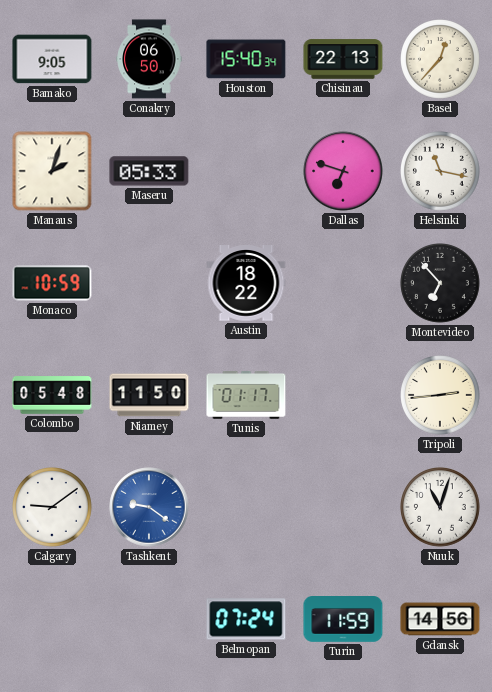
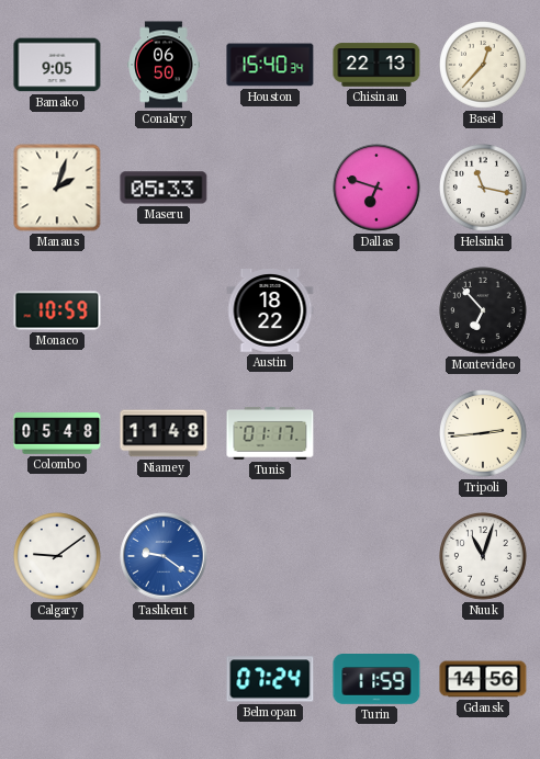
Niamey: 11:50 -> 11:48 (164, 433)
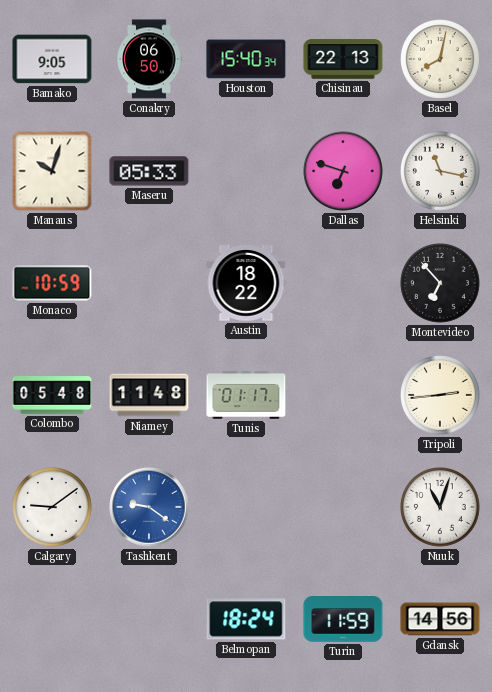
Basel: 12:37 -> 8:02 (441, 60)
Manaus: 2:03 -> 10:03 (52, 171)
Belmopan: 07:24 -> 18:24 (246, 619)
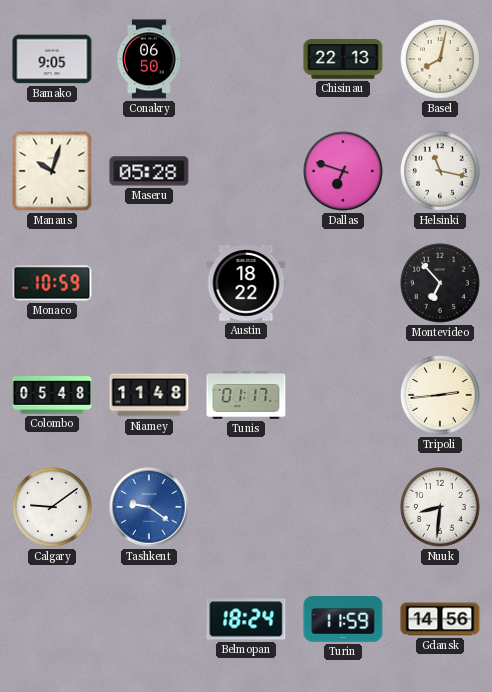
Houston: 15:40 -> none (246, 59)
Maseru: 05:33 -> 05:28 (149, 171)
Nuuk: 11:03 -> 8:31 (441, 508)
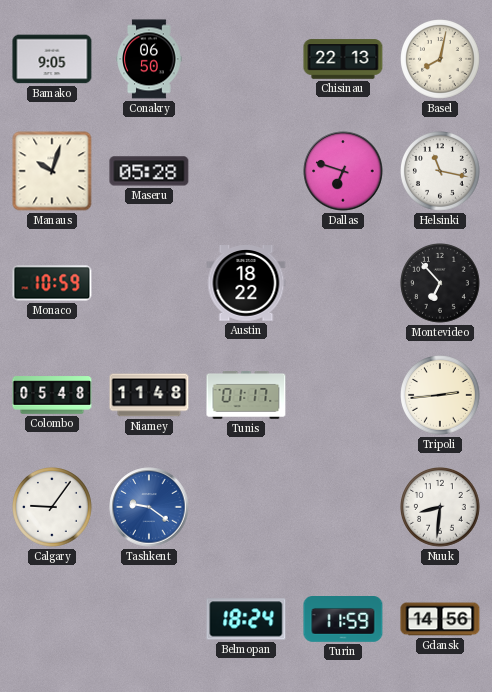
Calgary: 9:09 -> 9:06 (53, 508)
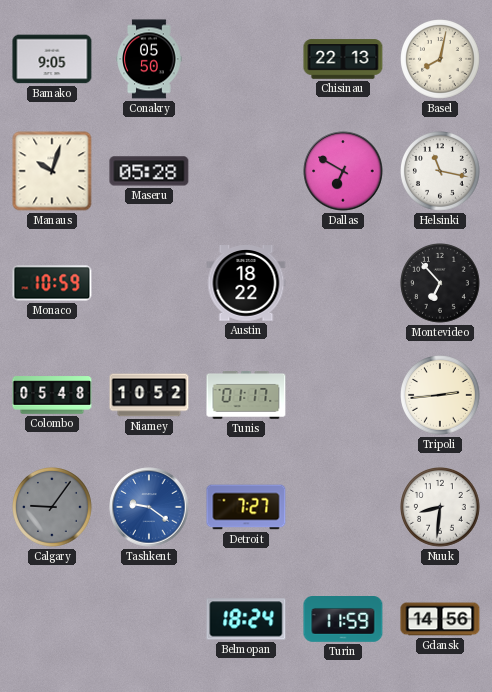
Conakry: 06:50 -> 05:50 (149, 59)
Dallas: 6:48 -> 6:50 (343, 171)
Niamey: 11:48 -> 10:52 (149, 395)
Calgary dial: white -> grey (53, 508)
Detroit: none -> 7:27 (246, 507)
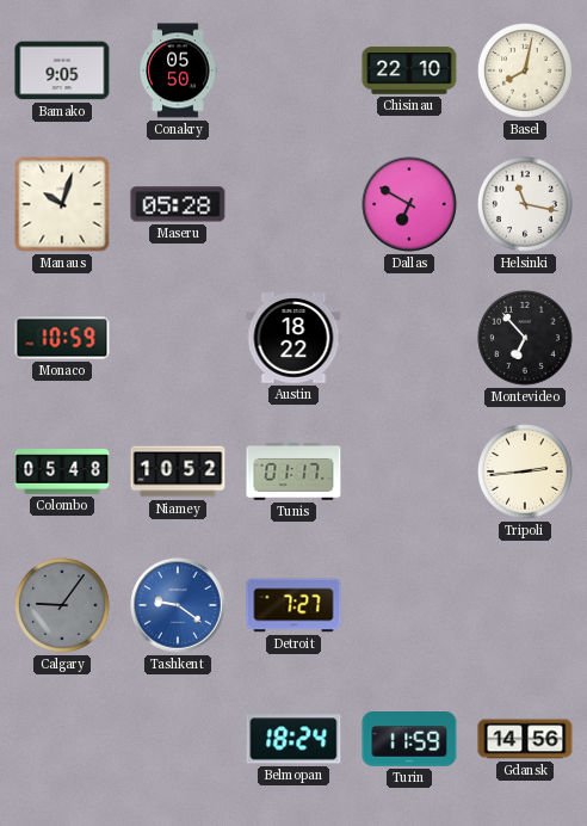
Chisinau: 22:13 -> 22:10 (409, 70)
Nuuk: 8:31 -> none (441, 508)
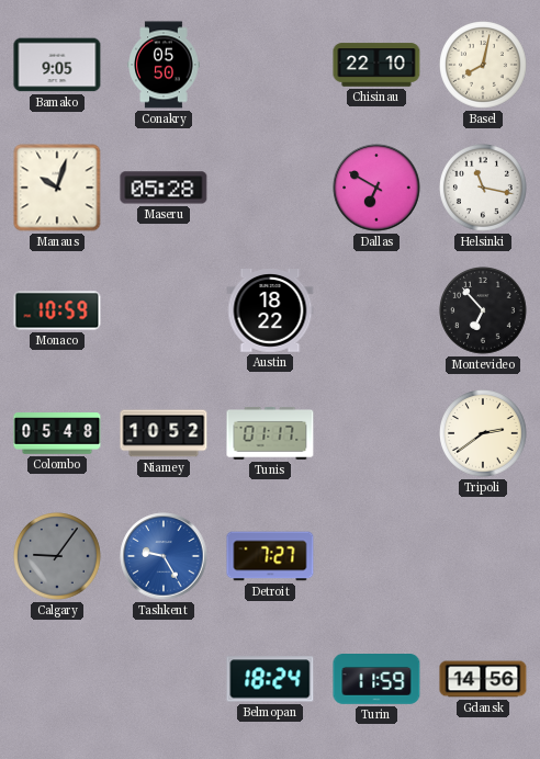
Tripoli: 2:44 -> 2:39 (484, 434)
Tashkent: 9:21 -> 9:25 (164, 556)
